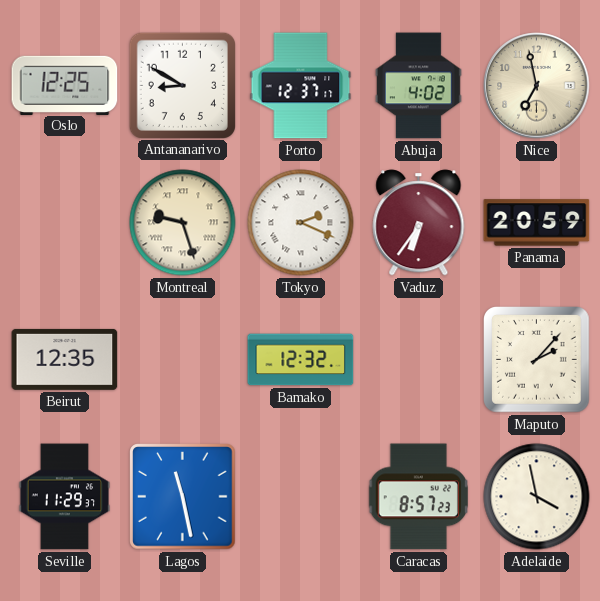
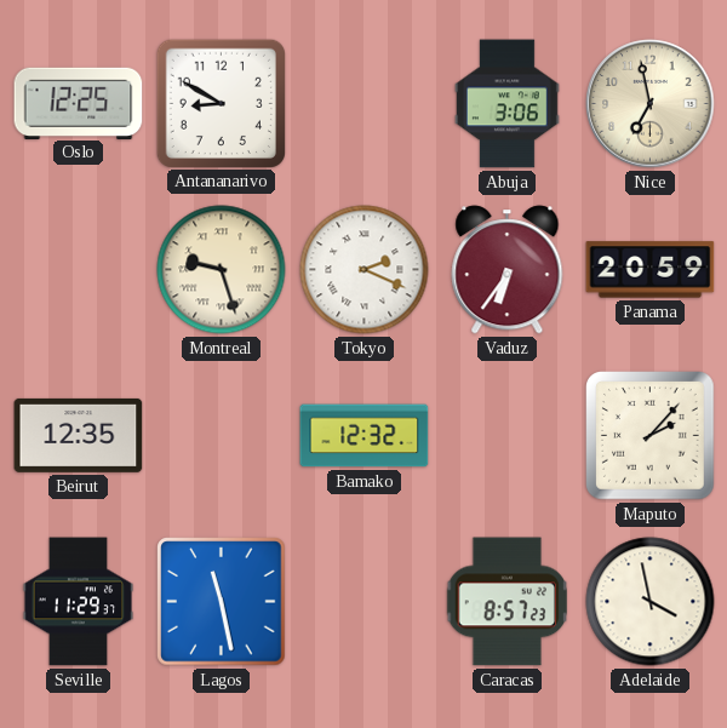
Porto: 12:37 -> none (301, 86)
Abuja: 4:02 -> 3:06 (506, 104)
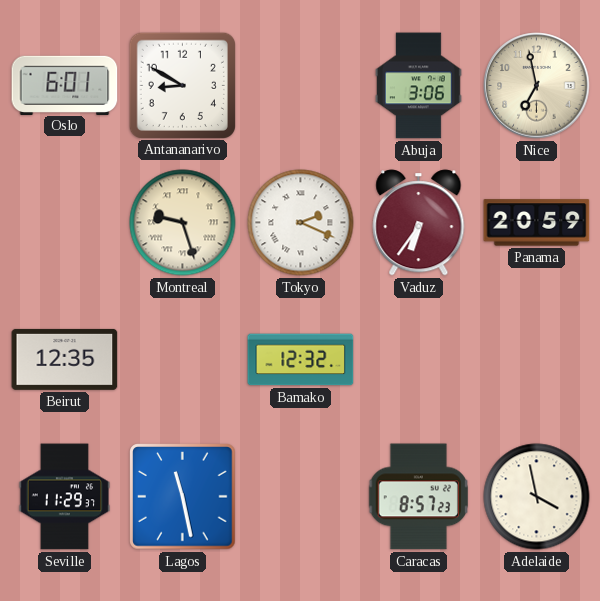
Oslo: 12:25 -> 6:01 (65, 85)
Maputo: 2:07 -> none (651, 436)
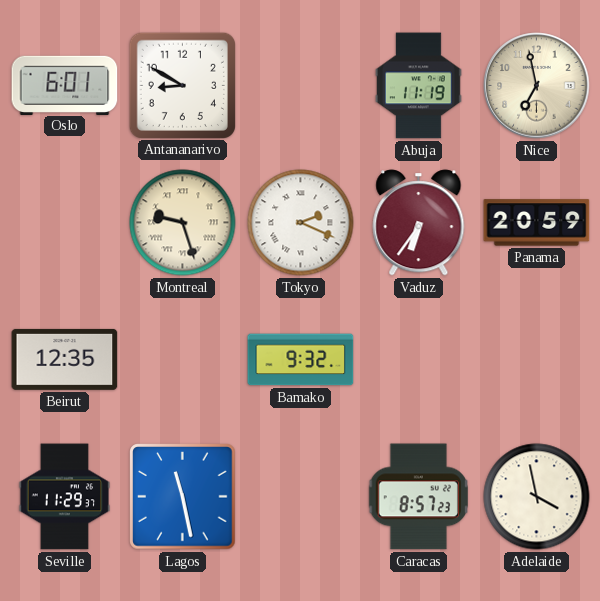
Abuja: 3:06 -> 11:19 (418, 86)
Bamako: 12:32 -> 9:32 (301, 360)
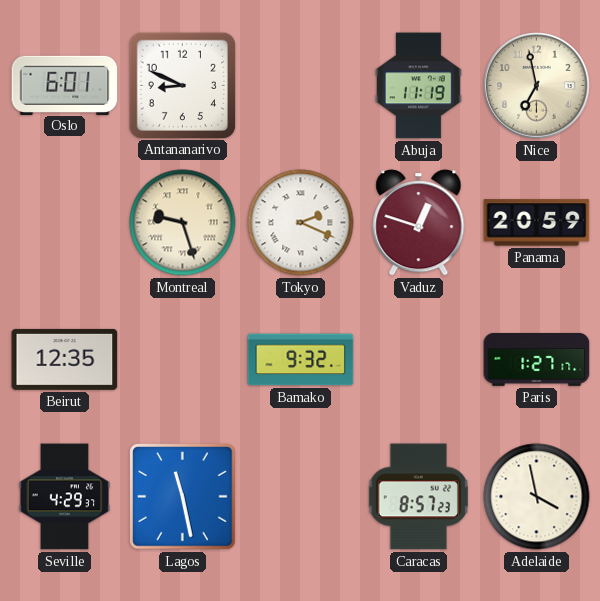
Antananarivo: 8:50 -> 8:49 (182, 85)
Vaduz: 6:36 -> 12:48 (419, 223)
Paris: none -> 1:27 (537, 359)
Seville: 11:29 -> 4:29 (65, 497)
